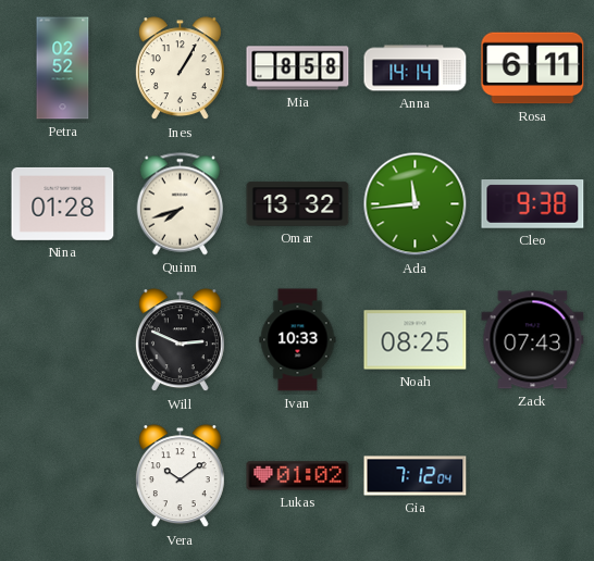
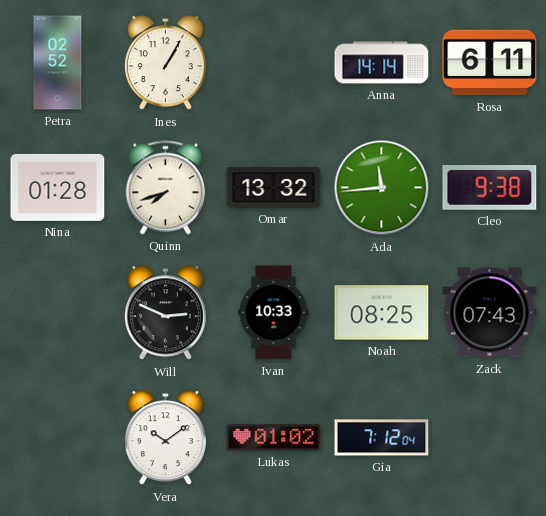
Mia: 8:58 -> none (298, 68)
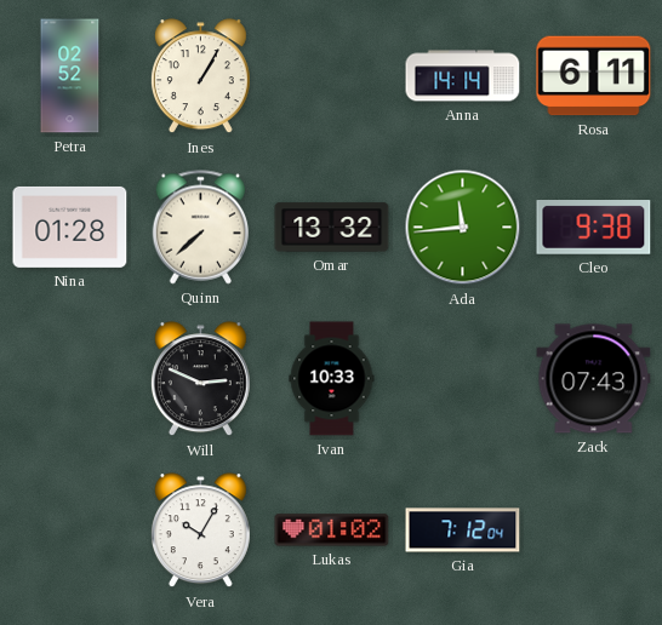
Quinn: 7:42 -> 7:38 (201, 228)
Noah: 08:25 -> none (382, 313)
Vera: 10:09 -> 10:05 (200, 531)
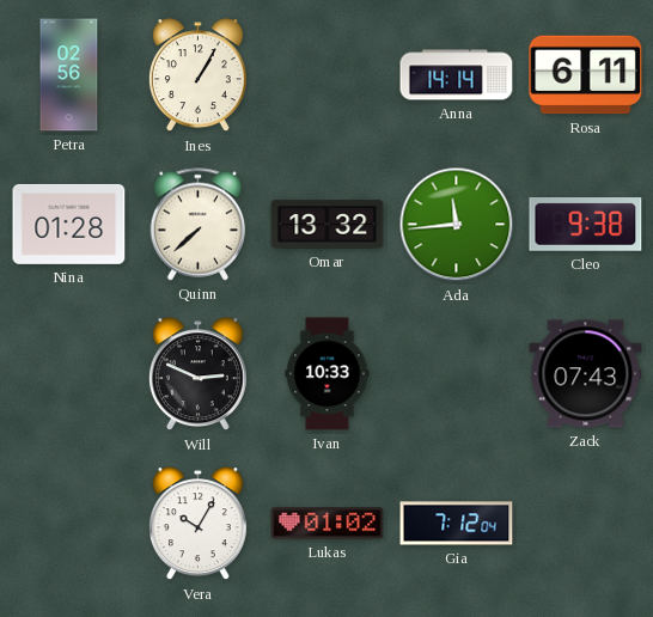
Petra: 02:52 -> 02:56 (69, 75)
